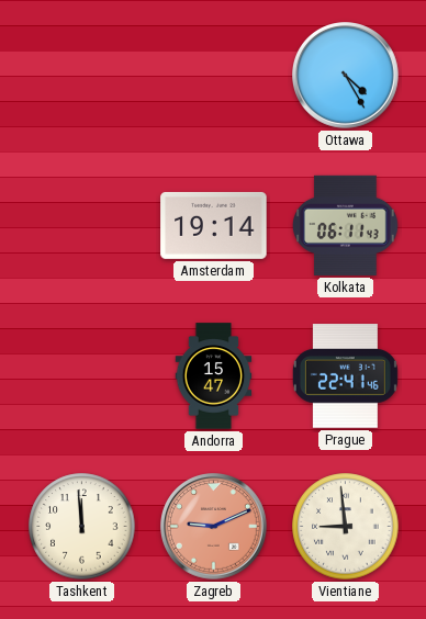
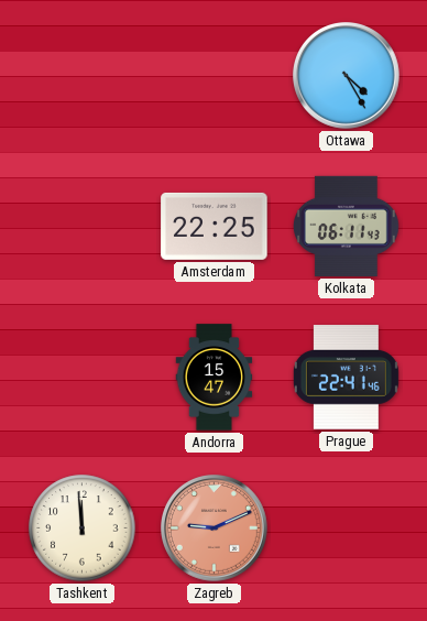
Amsterdam: 19:14 -> 22:25 (215, 226)
Vientiane: 8:59 -> none (346, 527)
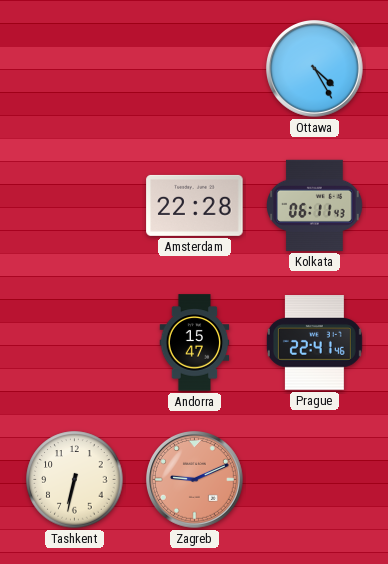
Amsterdam: 22:25 -> 22:28 (195, 205)
Tashkent: 11:59 -> 6:32 (75, 480)
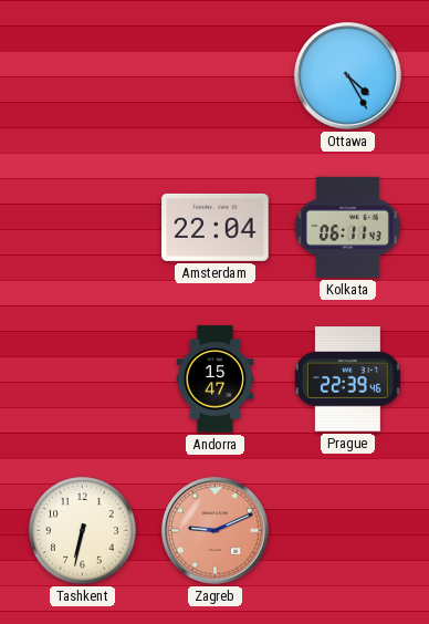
Amsterdam: 22:28 -> 22:04 (216, 227)
Prague: 22:41 -> 22:39 (347, 379)
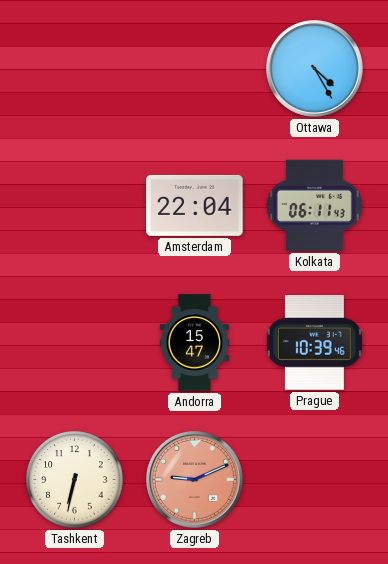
Prague: 22:39 -> 10:39 (314, 343)
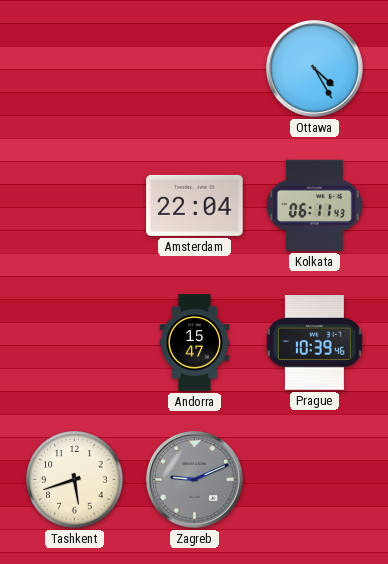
Tashkent: 6:32 -> 5:42 (75, 480)
Zagreb dial: salmon -> grey (195, 480)
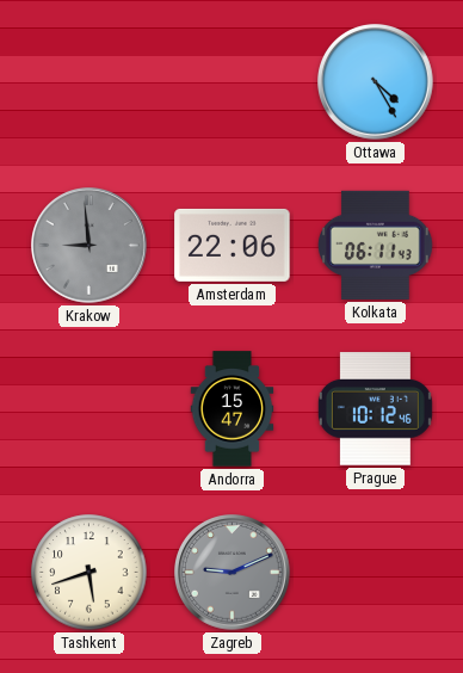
Krakow: none -> 8:59 (89, 246)
Amsterdam: 22:04 -> 22:06 (233, 245)
Prague: 10:39 -> 10:12 (375, 409)
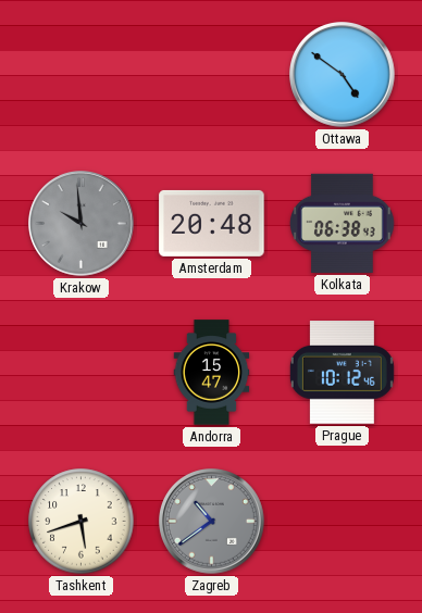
Ottawa: 4:25 -> 4:51 (343, 75)
Krakow: 8:59 -> 9:59 (82, 224)
Amsterdam: 22:06 -> 20:48 (212, 223)
Kolkata: 06:11 -> 06:38 (343, 223)
Zagreb: 9:11 -> 10:39 (212, 522)
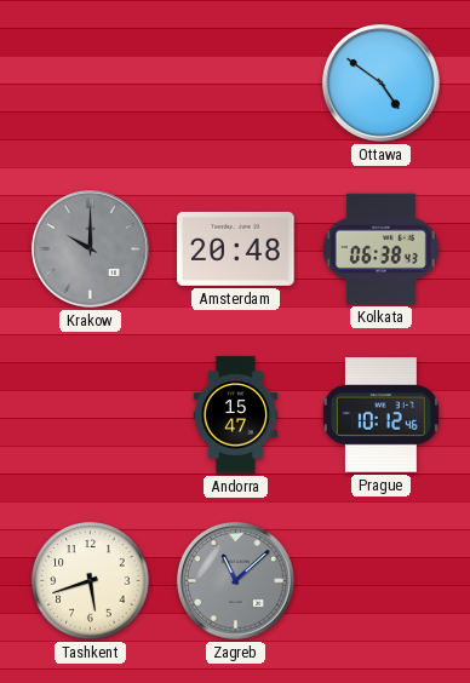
Krakow: 9:59 -> 10:00 (91, 249)
Zagreb: 10:39 -> 11:08 (236, 581)
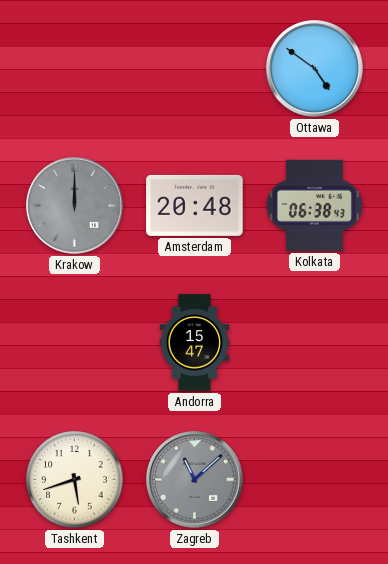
Krakow: 10:00 -> 12:00 (75, 206)
Prague: 10:12 -> none (380, 415)
